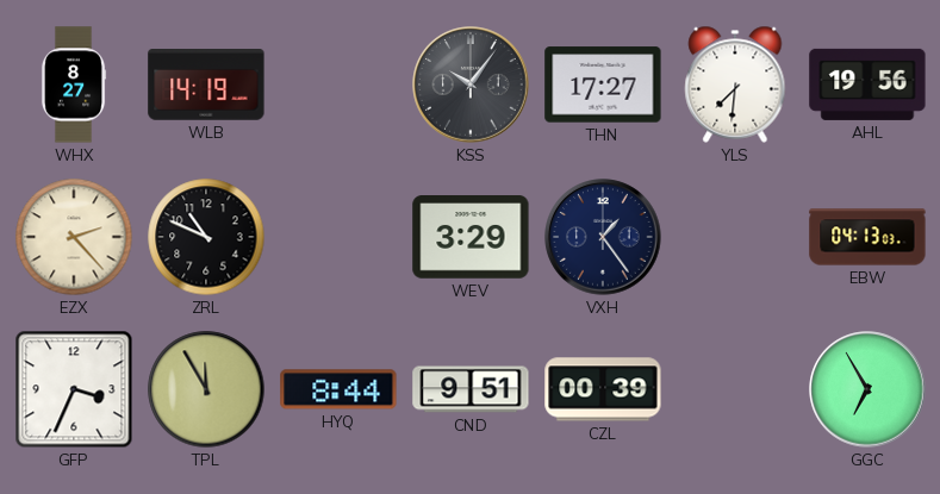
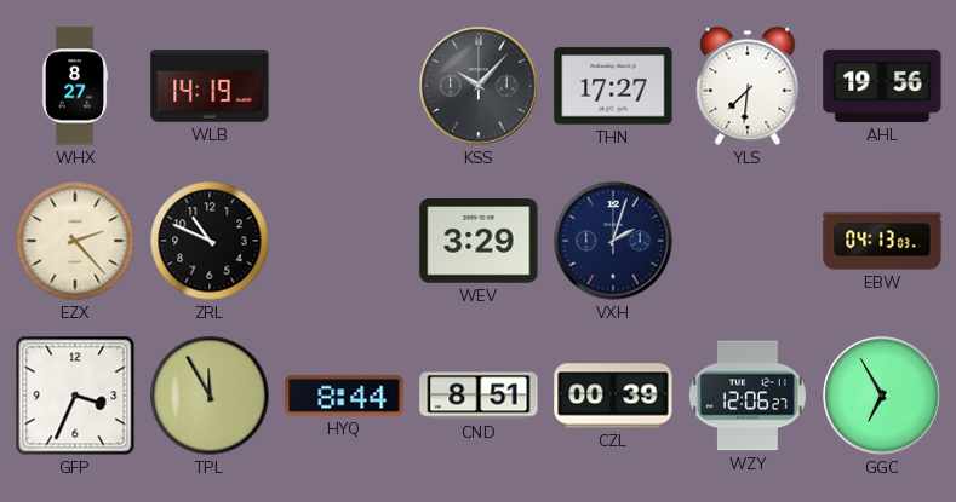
KSS: 10:06 -> 10:07 (479, 86)
VXH: 1:24 -> 2:03 (613, 241)
CND: 9:51 -> 8:51 (479, 396)
WZY: none -> 12:06 (748, 396)
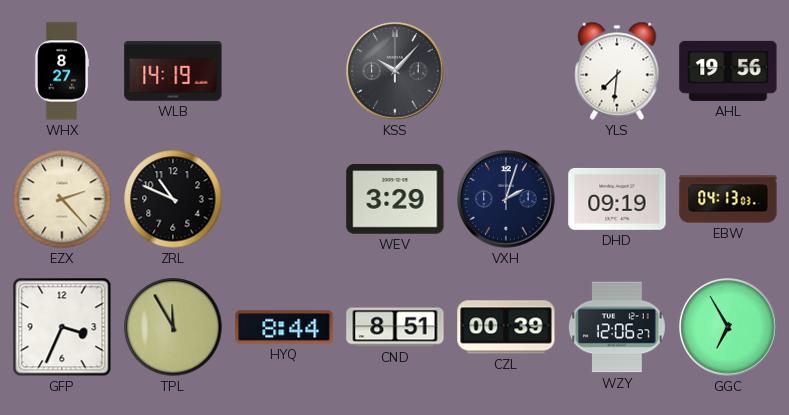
THN: 17:27 -> none (613, 86)
DHD: none -> 09:19 (617, 199)
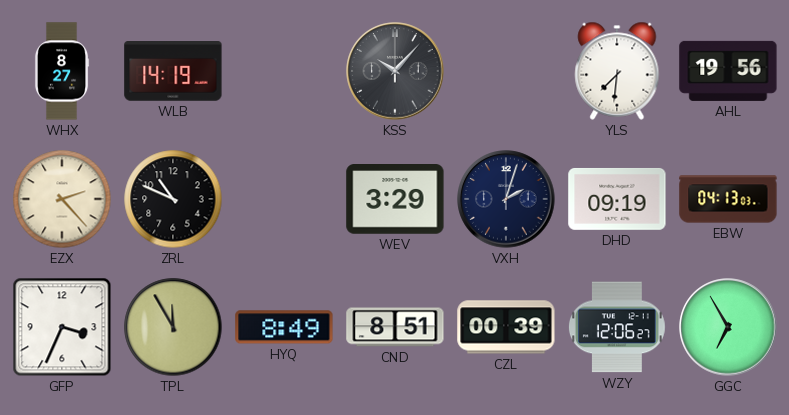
HYQ: 8:44 -> 8:49 (284, 327)
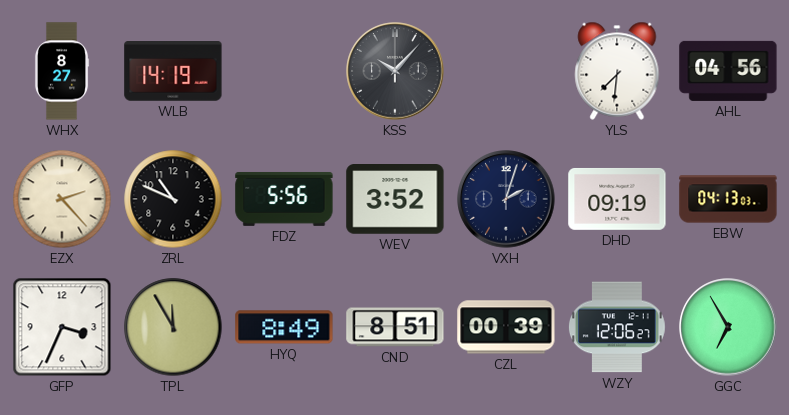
AHL: 19:56 -> 04:56 (728, 71)
FDZ: none -> 5:56 (284, 199)
WEV: 3:29 -> 3:52 (395, 199)
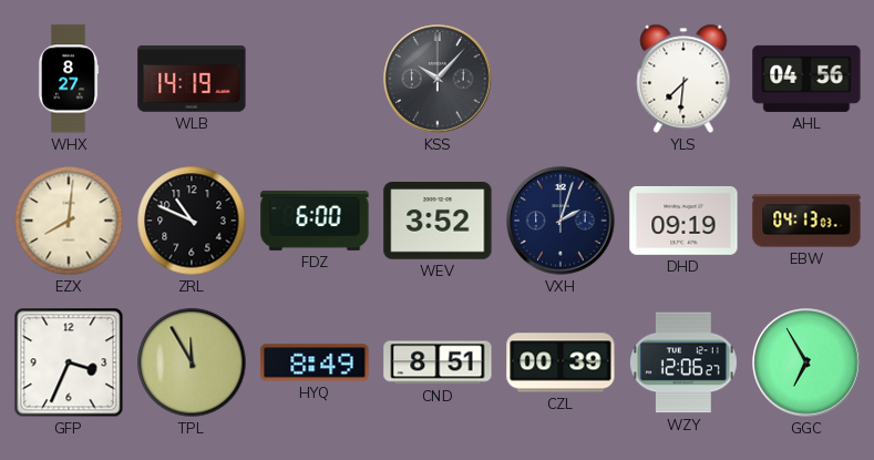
EZX: 2:23 -> 8:01 (69, 221)
FDZ: 5:56 -> 6:00 (315, 221)
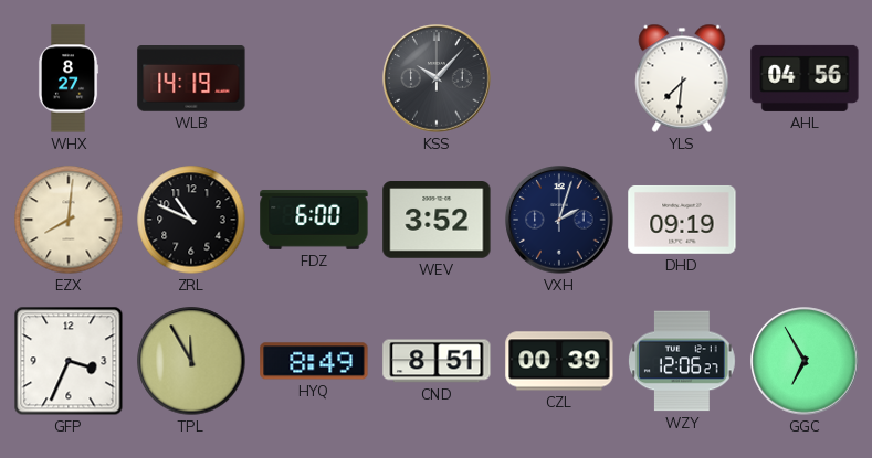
EBW: 04:13 -> none (806, 221)
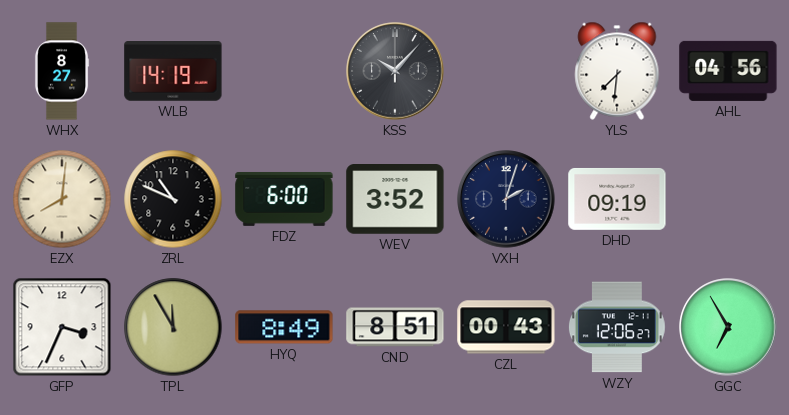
CZL: 00:39 -> 00:43 (506, 327)
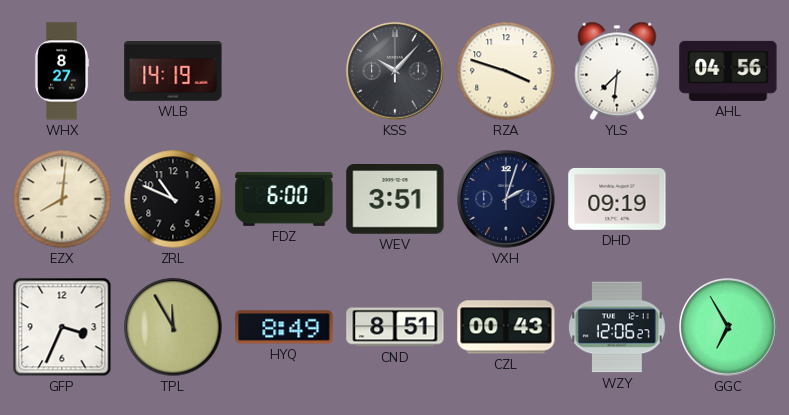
RZA: none -> 3:48 (506, 71)
WEV: 3:52 -> 3:51 (395, 199)
